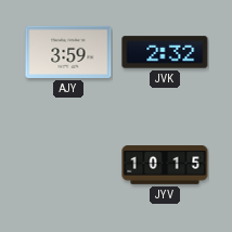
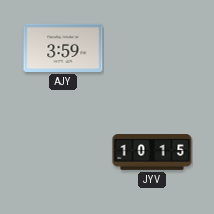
JVK: 2:32 -> none (165, 52)
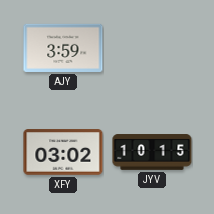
XFY: none -> 03:02 (63, 152)
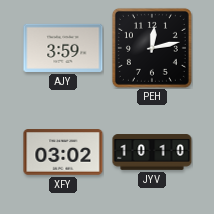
PEH: none -> 12:13 (152, 48)
JYV: 10:15 -> 10:10 (152, 152)
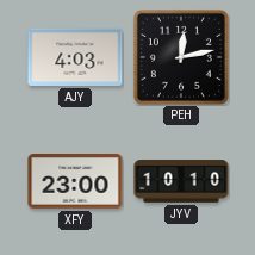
AJY: 3:59 -> 4:03 (75, 57)
XFY: 03:02 -> 23:00 (75, 181)
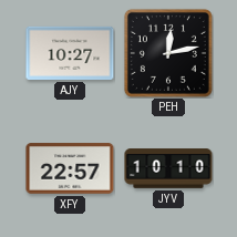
AJY: 4:03 -> 10:27 (70, 53)
XFY: 23:00 -> 22:57 (70, 168)
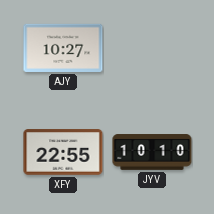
PEH: 12:13 -> none (168, 53)
XFY: 22:57 -> 22:55 (63, 152)
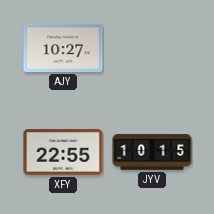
JYV: 10:10 -> 10:15 (152, 152)
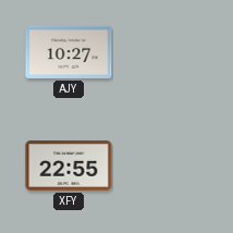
JYV: 10:15 -> none (152, 152)
